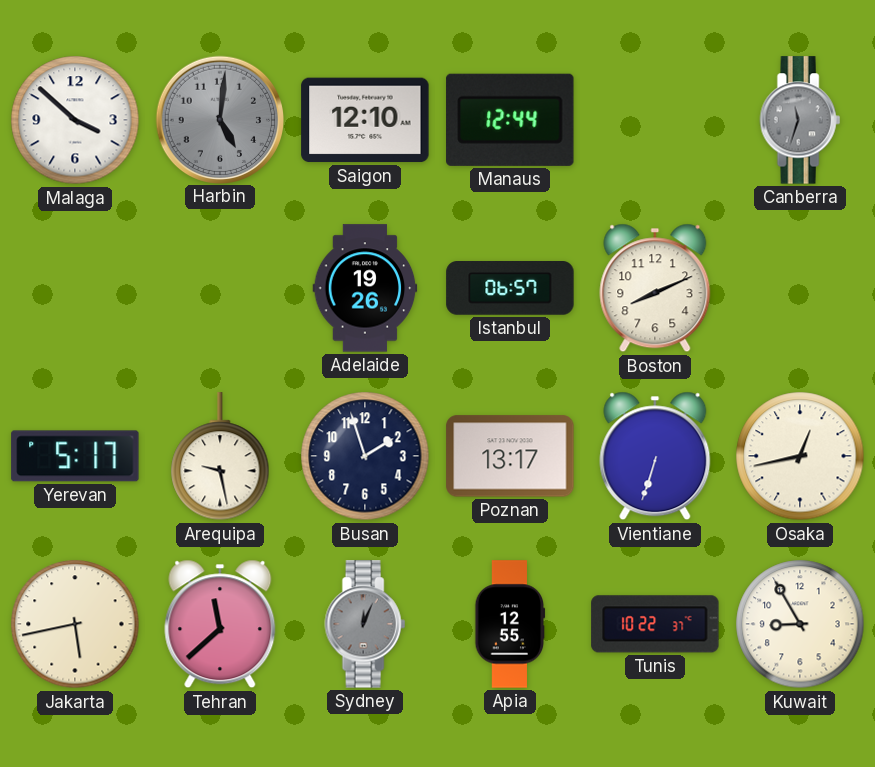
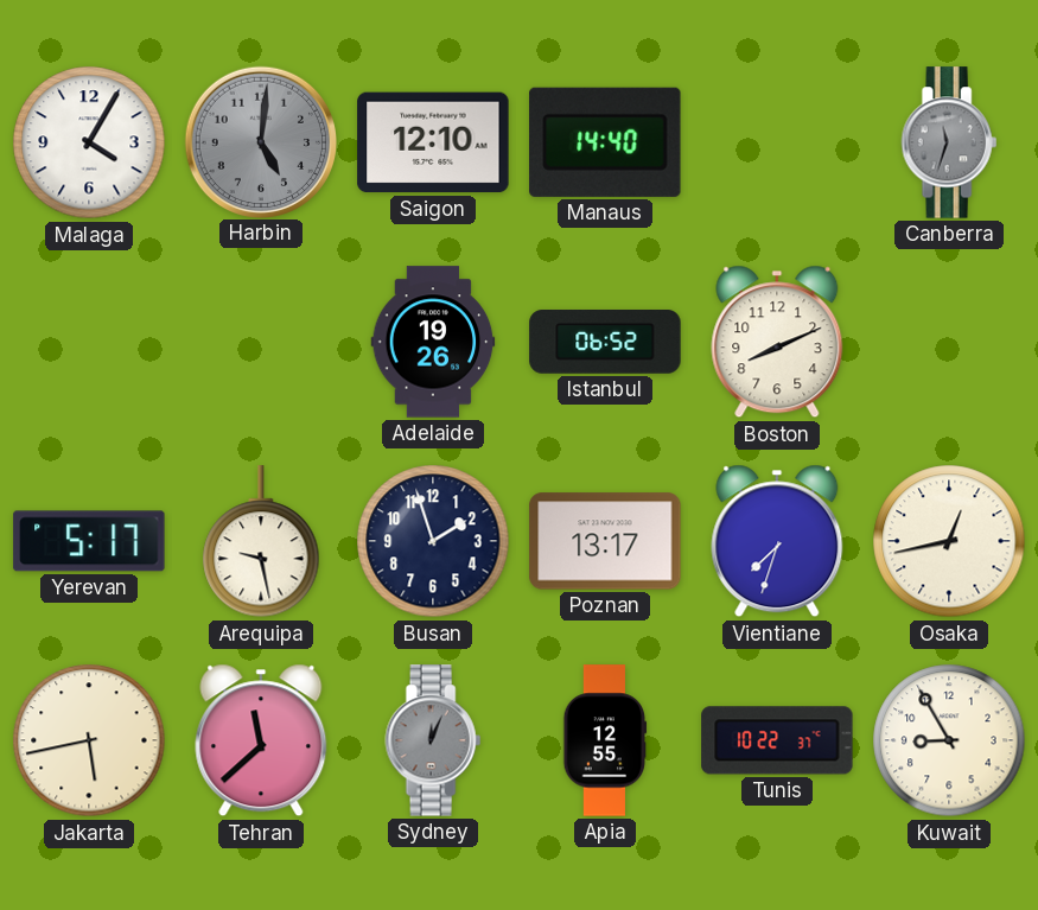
Malaga: 3:52 -> 4:05 (89, 142)
Manaus: 12:44 -> 14:40 (605, 142)
Istanbul: 06:57 -> 06:52 (605, 343)
Vientiane: 6:33 -> 7:33 (777, 541)
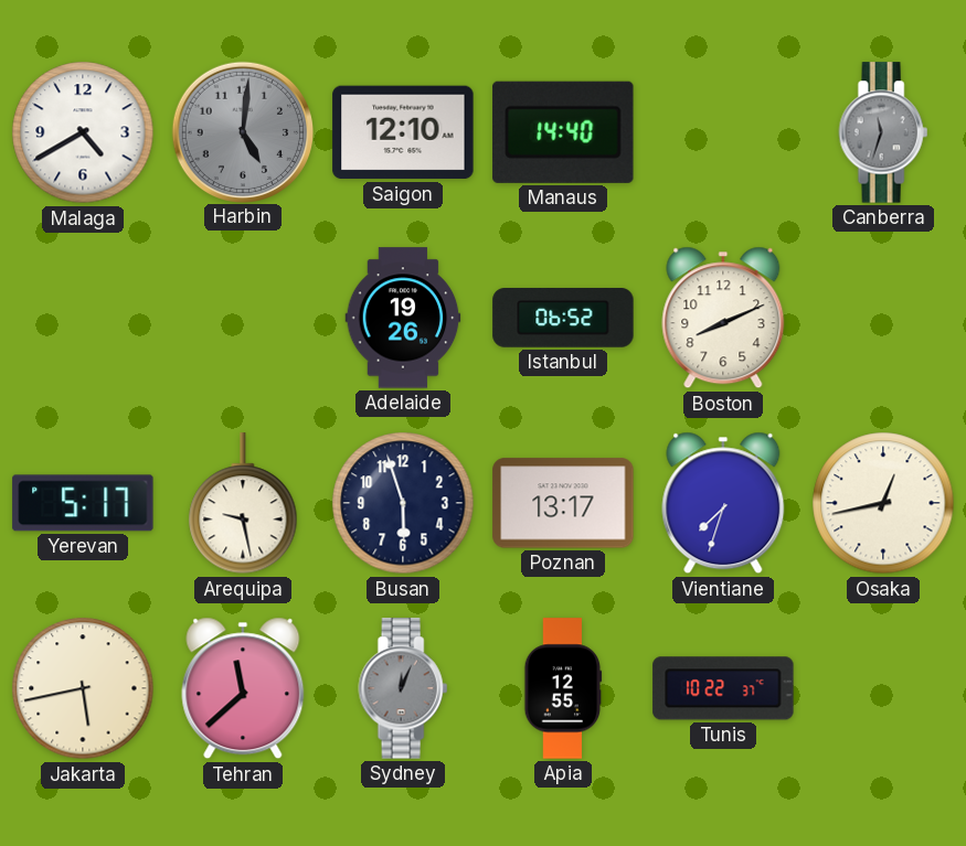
Malaga: 4:05 -> 4:40 (83, 132)
Busan: 1:57 -> 5:57 (403, 503)
Kuwait: 8:55 -> none (949, 740)
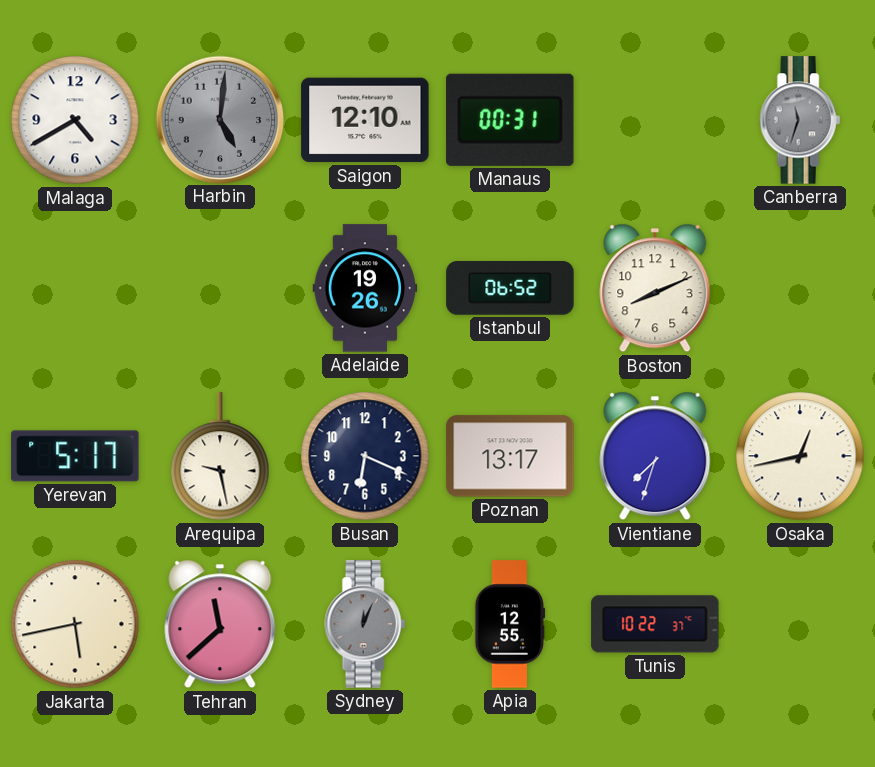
Manaus: 14:40 -> 00:31 (510, 120)
Busan: 5:57 -> 6:19 (365, 456)
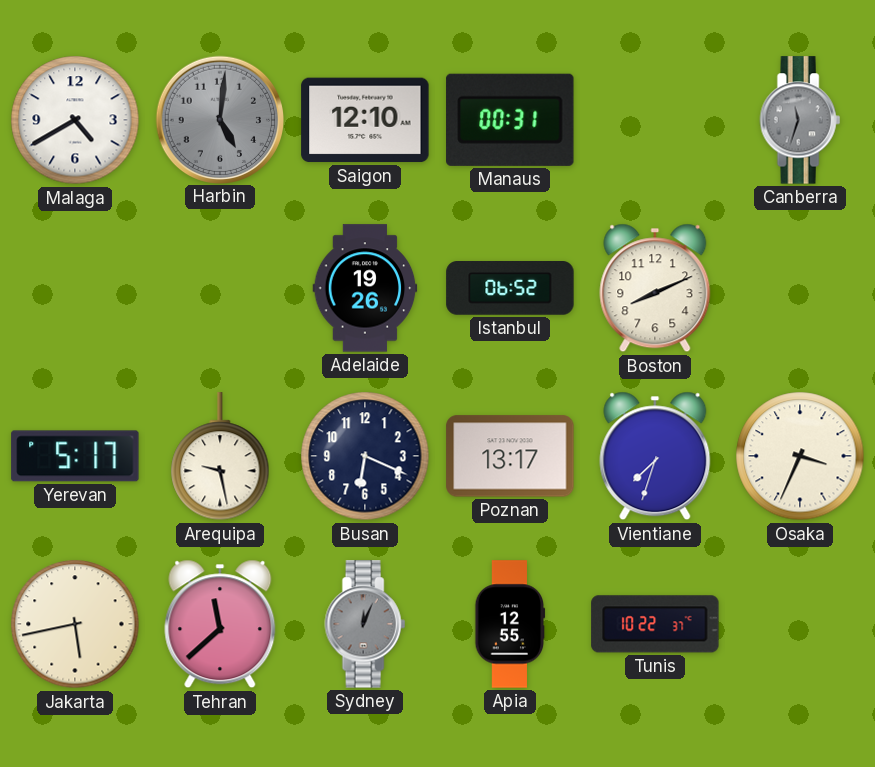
Osaka: 12:43 -> 3:34 (800, 456)
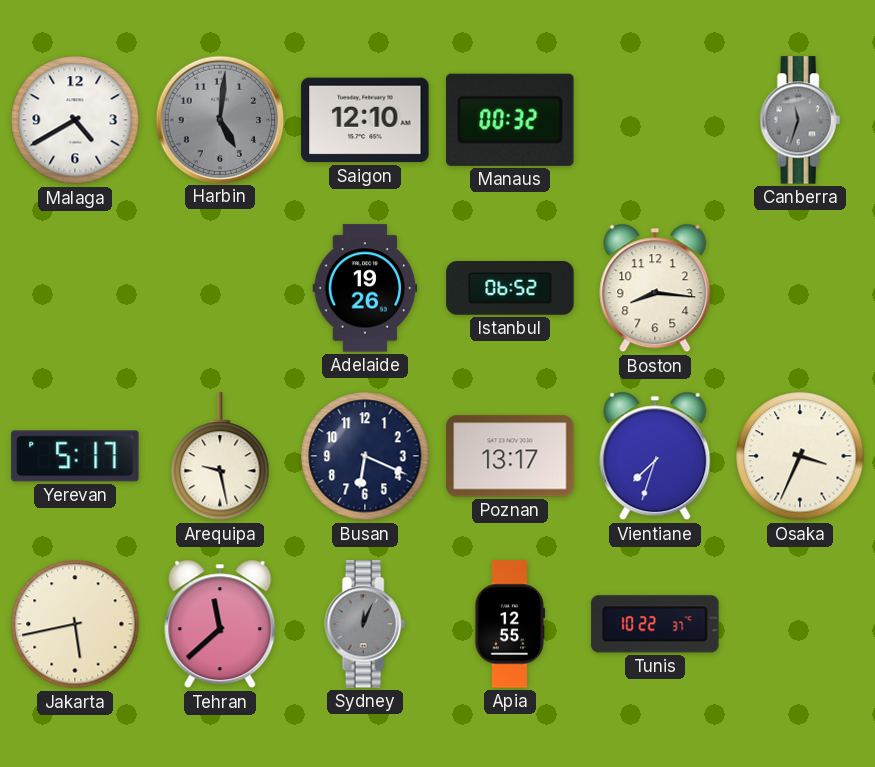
Manaus: 00:31 -> 00:32 (510, 120)
Boston: 8:11 -> 8:16 (655, 288)
